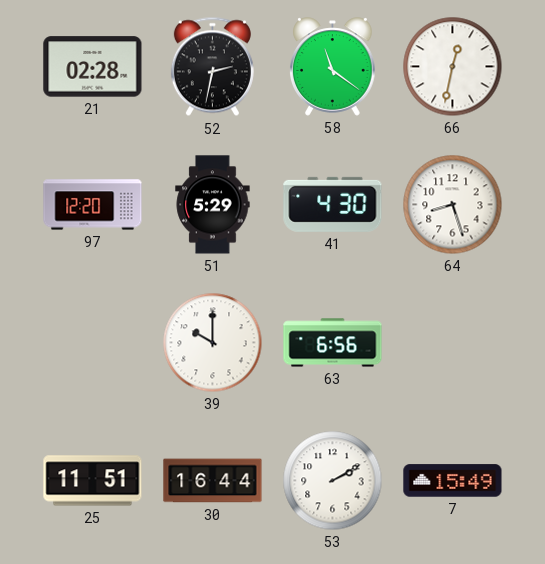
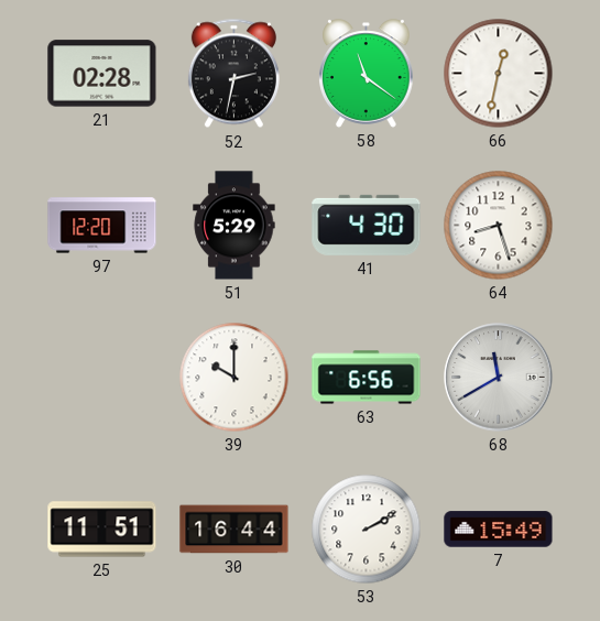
68: none -> 11:40 (499, 378)
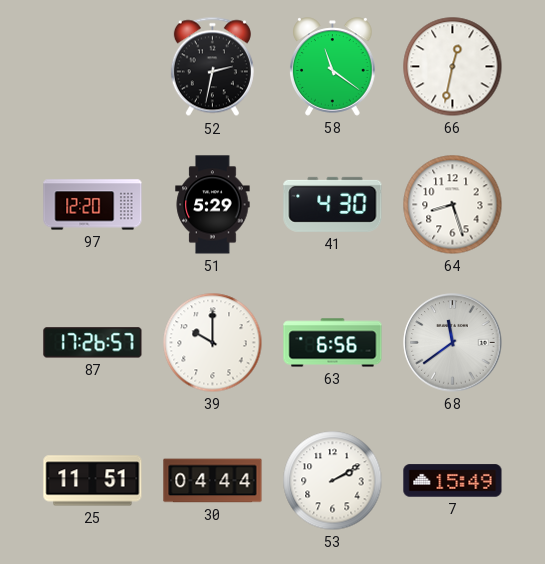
21: 02:28 -> none (102, 74)
87: none -> 17:26 (93, 343)
68: 11:40 -> 11:39 (453, 343)
30: 16:44 -> 04:44 (213, 481)
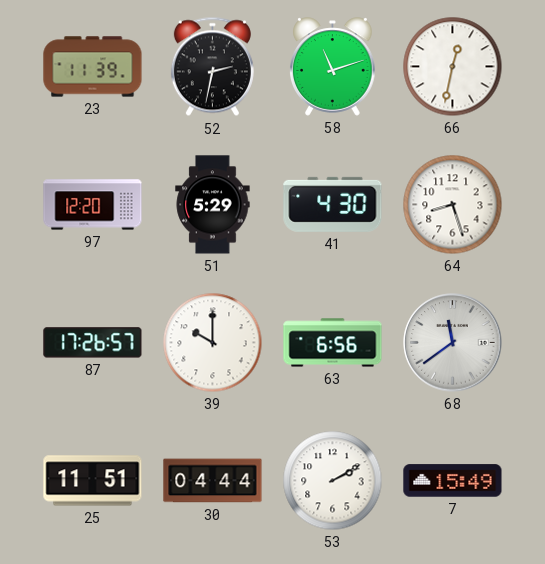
23: none -> 11:39 (93, 67)
58: 11:21 -> 11:12 (333, 67)
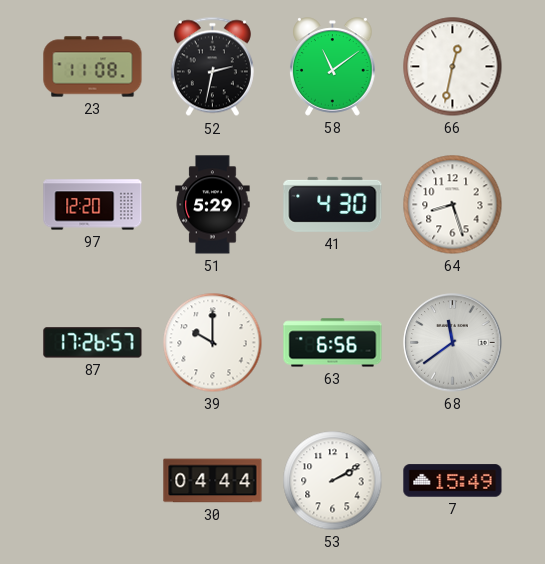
23: 11:39 -> 11:08 (93, 67)
58: 11:12 -> 11:09 (333, 67)
25: 11:51 -> none (93, 481)
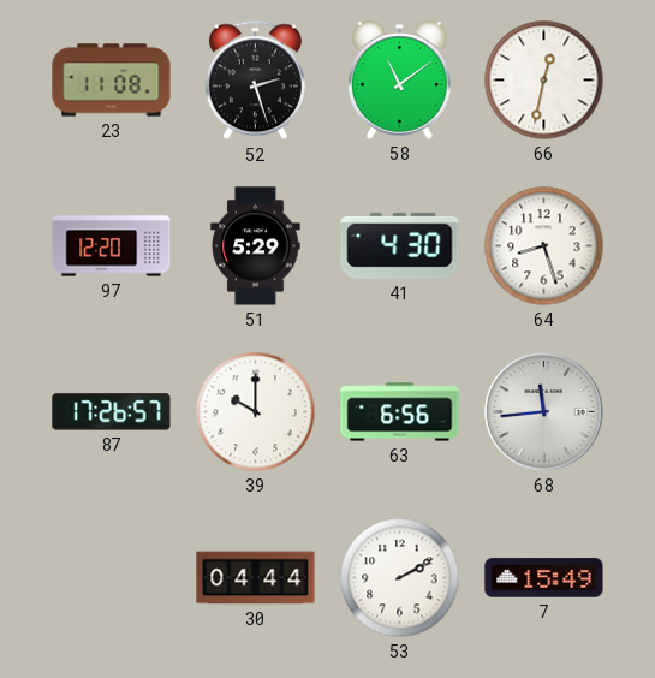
52: 2:32 -> 2:27 (255, 81)
68: 11:39 -> 11:44 (544, 412)
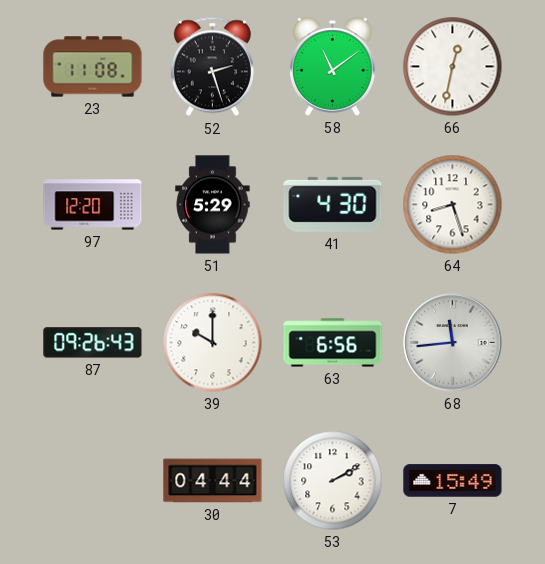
87: 17:26 -> 09:26 (93, 343)
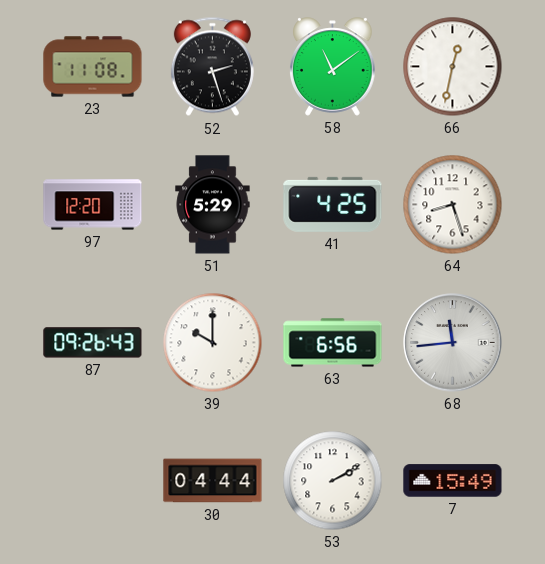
41: 4:30 -> 4:25 (333, 204)
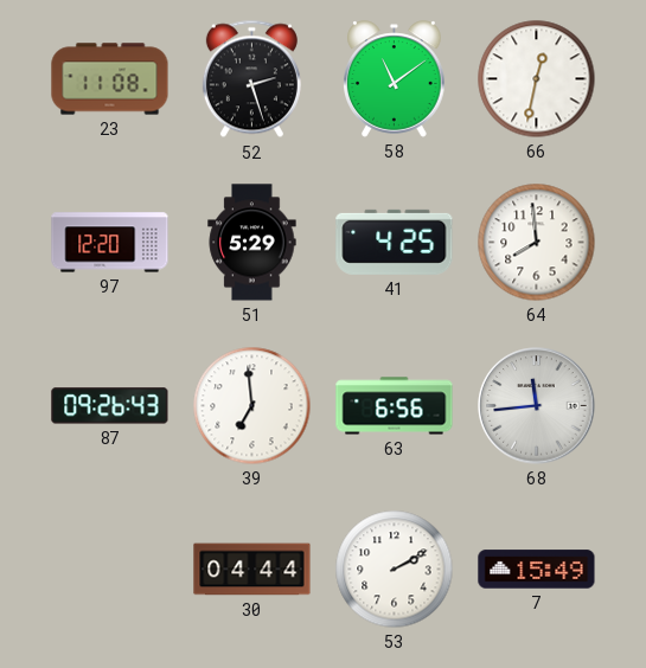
64: 8:27 -> 7:59 (537, 243)
39: 10:00 -> 6:59 (252, 406)
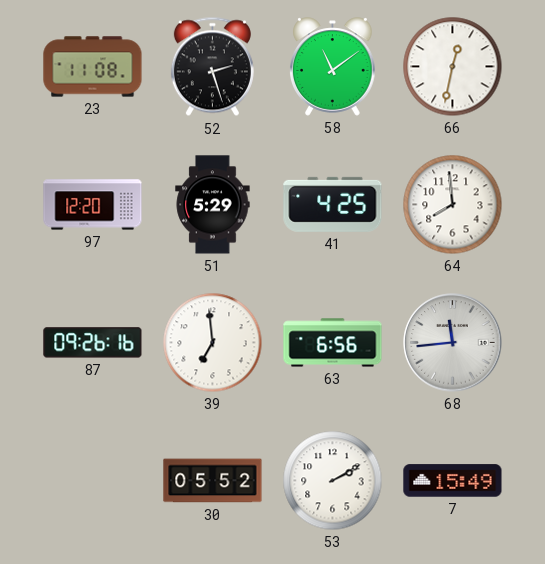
87: 09:26:43 -> 09:26:16 (93, 343)
30: 04:44 -> 05:52 (213, 481)
